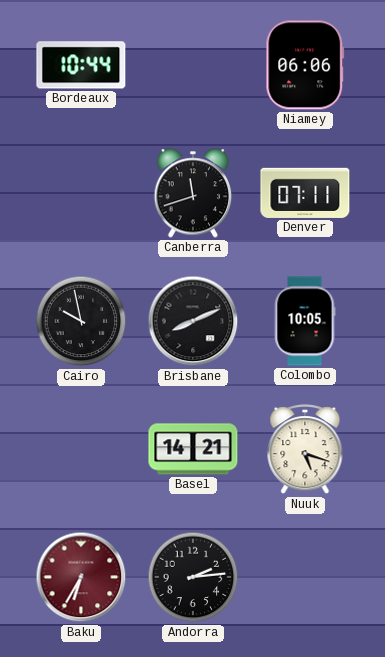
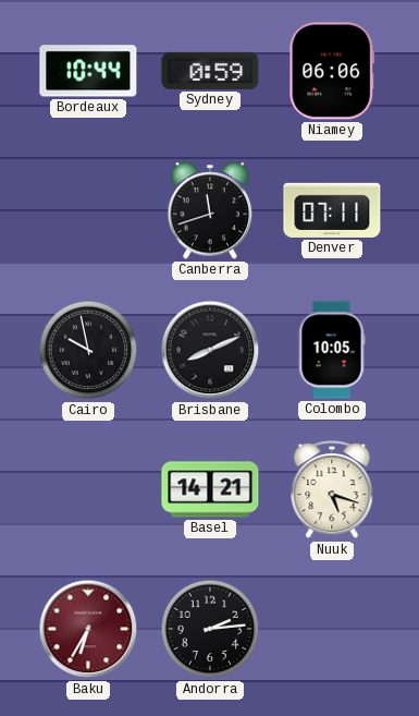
Sydney: none -> 0:59 (210, 71)
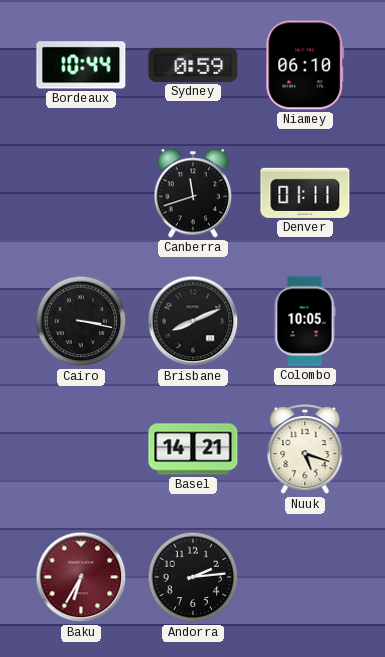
Niamey: 06:06 -> 06:10 (305, 65)
Denver: 07:11 -> 01:11 (305, 193)
Cairo: 9:58 -> 3:17 (81, 321)
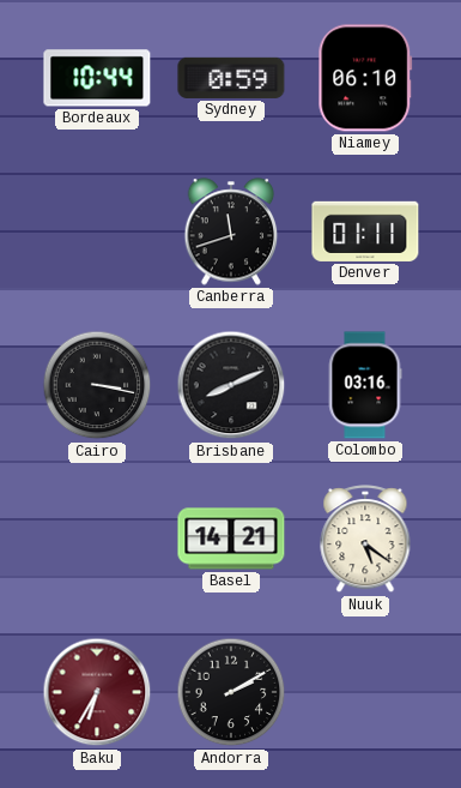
Colombo: 10:05 -> 03:16 (365, 385)
Nuuk: 5:18 -> 5:21 (365, 540)
Andorra: 2:14 -> 2:10 (231, 692)
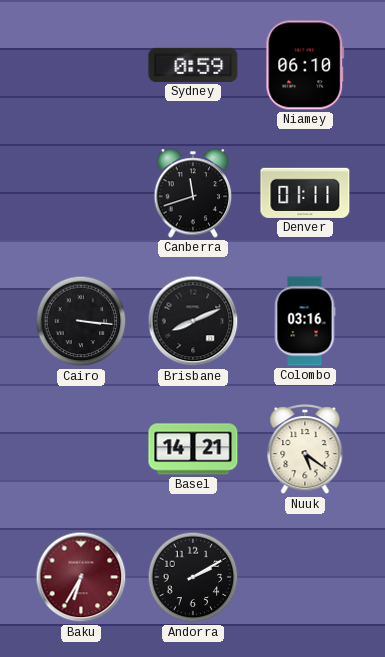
Bordeaux: 10:44 -> none (97, 78)
Cairo: 3:17 -> 3:16 (81, 321)
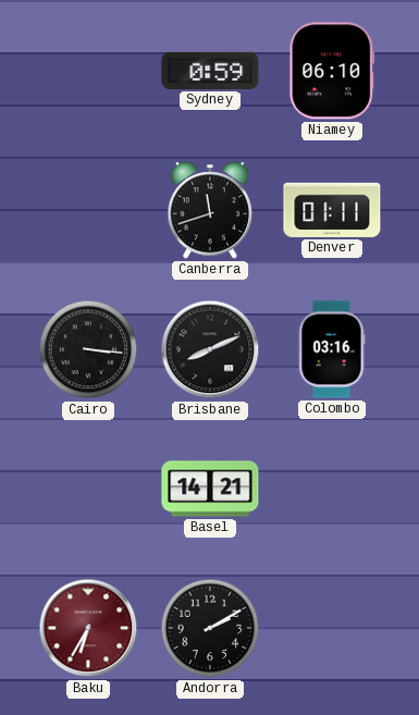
Nuuk: 5:21 -> none (305, 450)
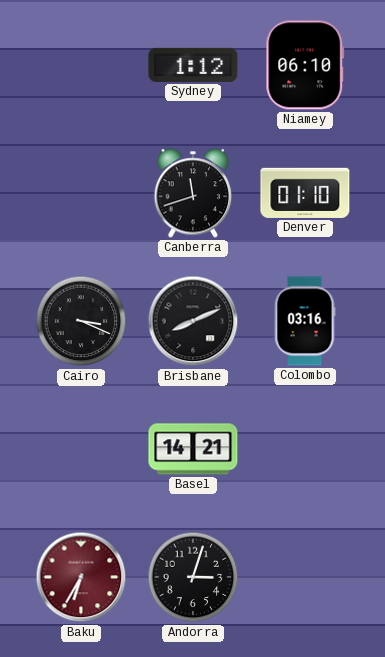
Sydney: 0:59 -> 1:12 (193, 65)
Denver: 01:11 -> 01:10 (305, 193)
Cairo: 3:16 -> 3:19 (81, 321)
Andorra: 2:10 -> 3:03 (193, 577)
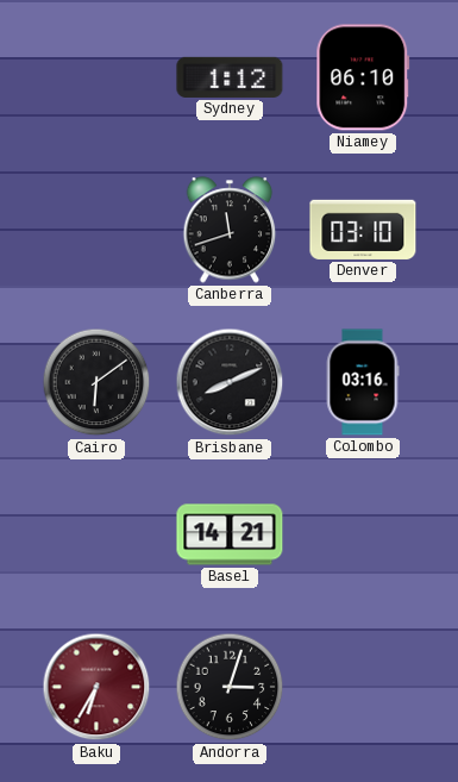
Denver: 01:10 -> 03:10 (363, 230)
Cairo: 3:19 -> 6:09 (96, 382)
